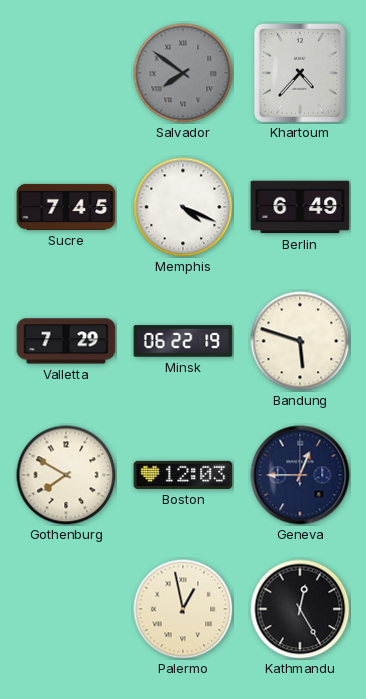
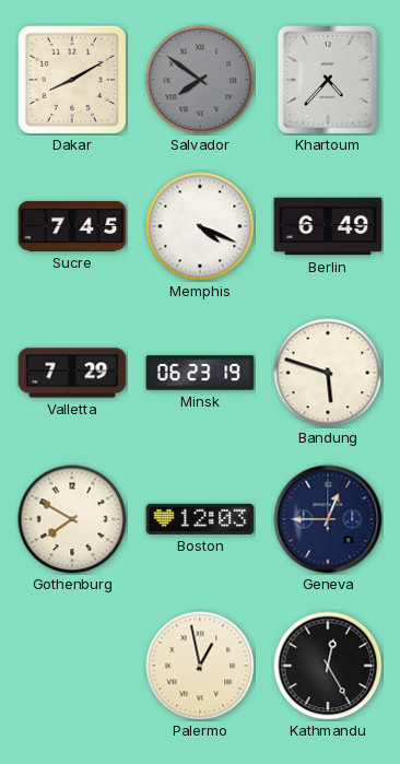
Dakar: none -> 8:10 (72, 80)
Minsk: 06:22 -> 06:23 (200, 373)
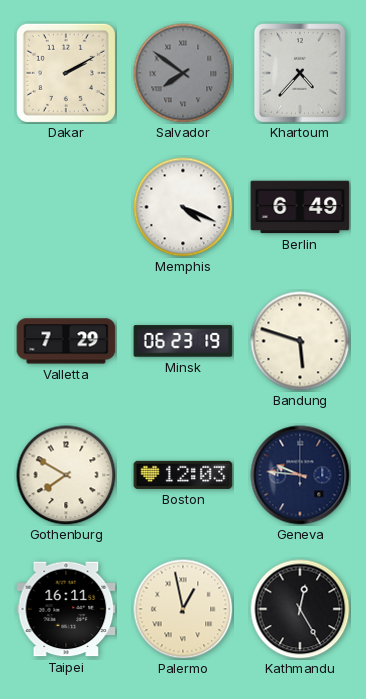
Dakar: 8:10 -> 2:10 (66, 73)
Sucre: 7:45 -> none (72, 226)
Geneva: 12:45 -> 9:46 (300, 475)
Taipei: none -> 16:11 (66, 609)
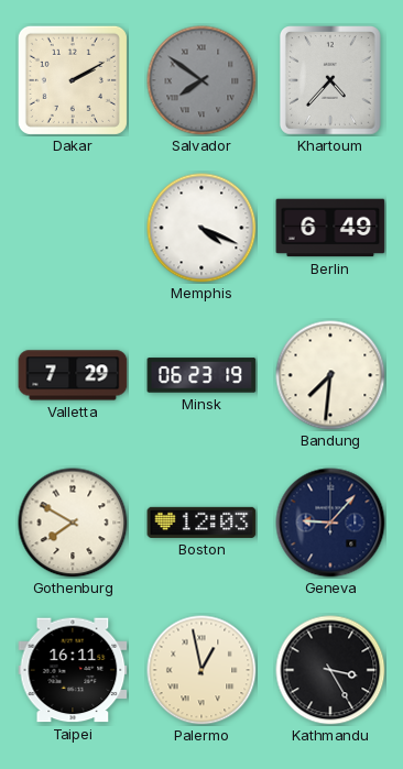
Bandung: 5:48 -> 7:31 (330, 375)
Geneva: 9:46 -> 9:07 (330, 523)
Kathmandu: 12:25 -> 3:25 (330, 670)
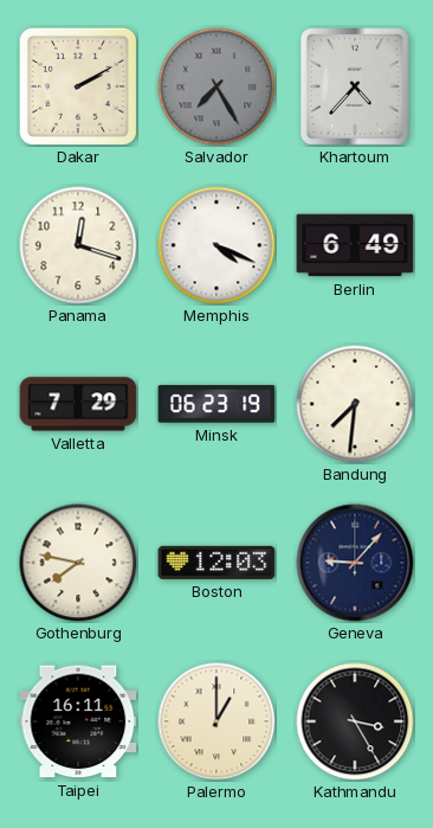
Salvador: 7:51 -> 7:25 (217, 86)
Panama: none -> 12:18 (78, 245)
Gothenburg: 7:50 -> 7:47 (78, 563)
Palermo: 12:58 -> 1:00 (217, 721)
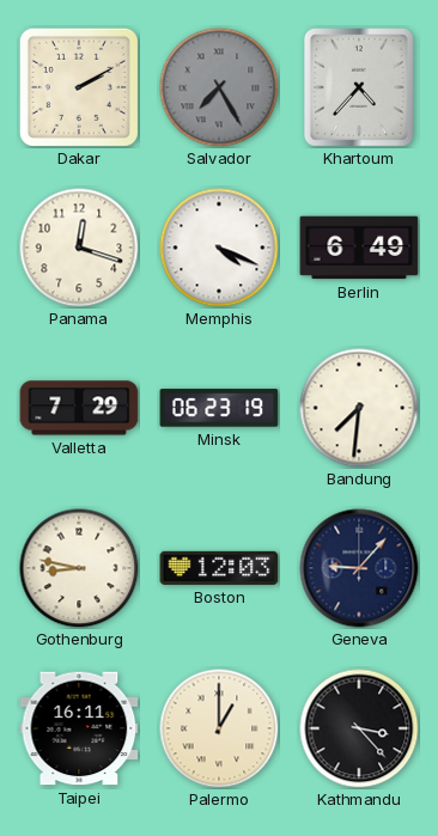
Gothenburg: 7:47 -> 8:47 (79, 568)
Kathmandu: 3:25 -> 3:23 (359, 728)
